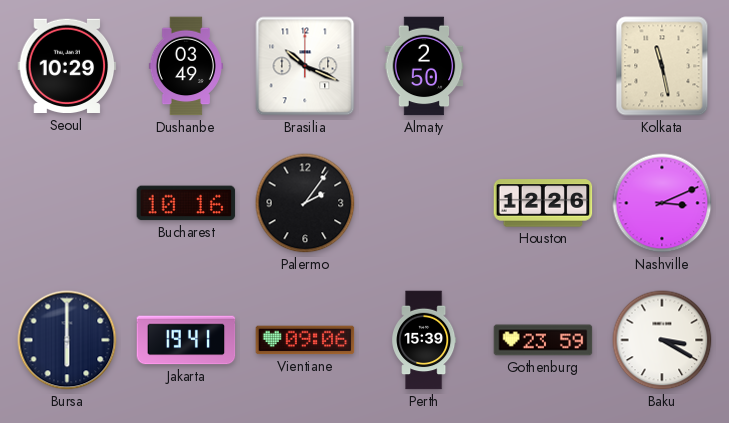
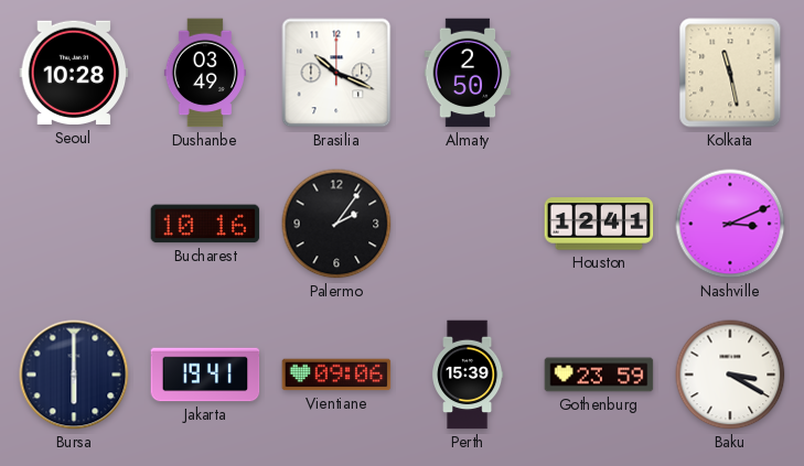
Seoul: 10:29 -> 10:28 (74, 73)
Houston: 12:26 -> 12:41 (599, 224)
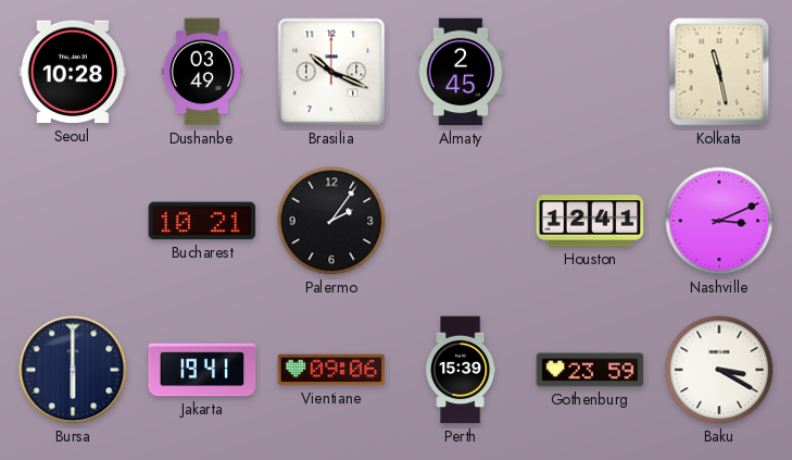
Almaty: 2:50 -> 2:45 (461, 72)
Bucharest: 10:16 -> 10:21 (202, 221)
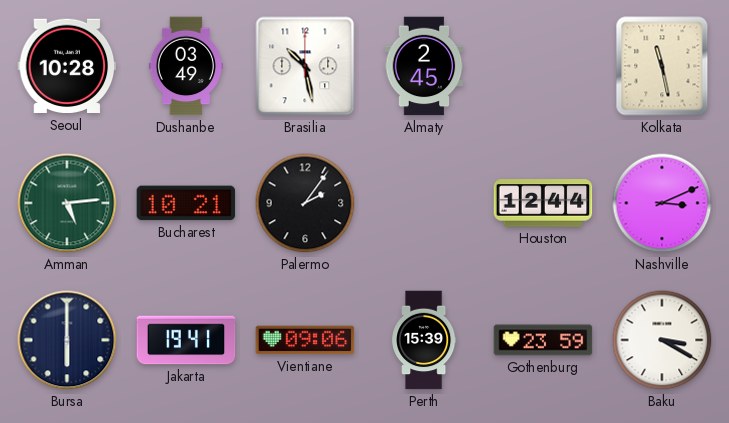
Brasilia: 10:19 -> 10:28 (305, 66)
Amman: none -> 5:14 (67, 203)
Houston: 12:41 -> 12:44 (543, 203)
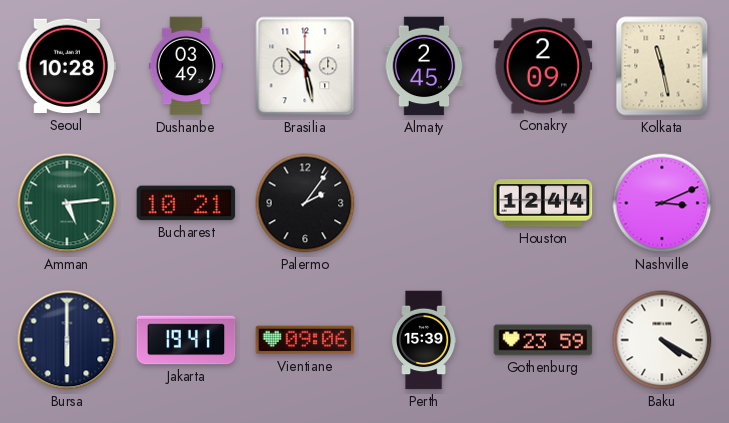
Conakry: none -> 2:09 (543, 66)
Baku: 3:20 -> 4:20 (662, 340)
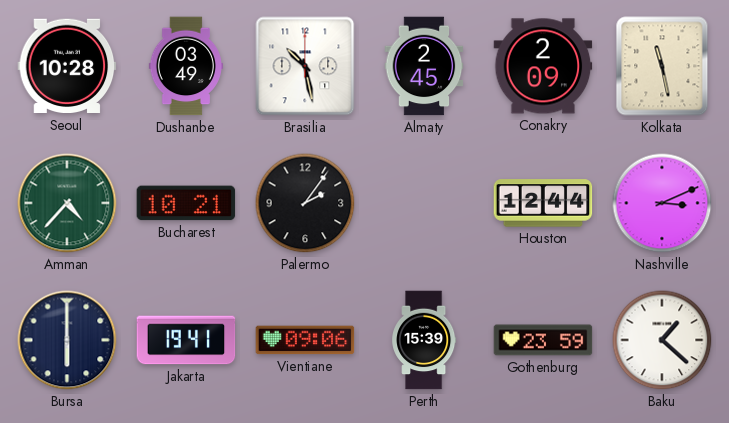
Amman: 5:14 -> 4:37 (67, 203)
Baku: 4:20 -> 1:22 (662, 340)
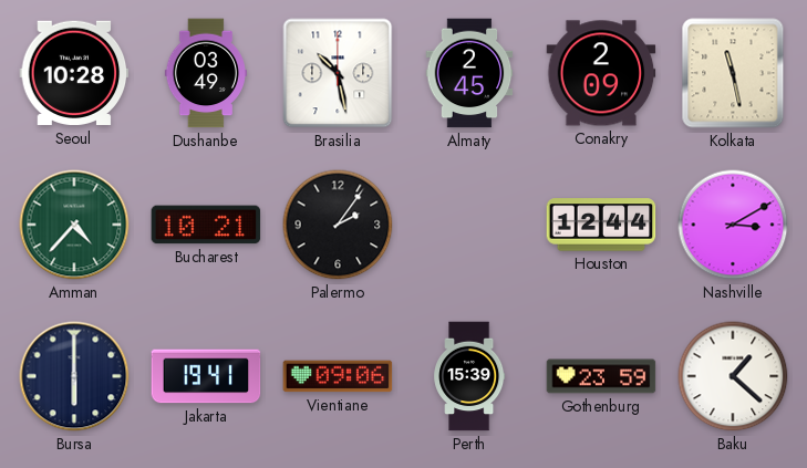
Nashville: 3:11 -> 3:10 (733, 225)
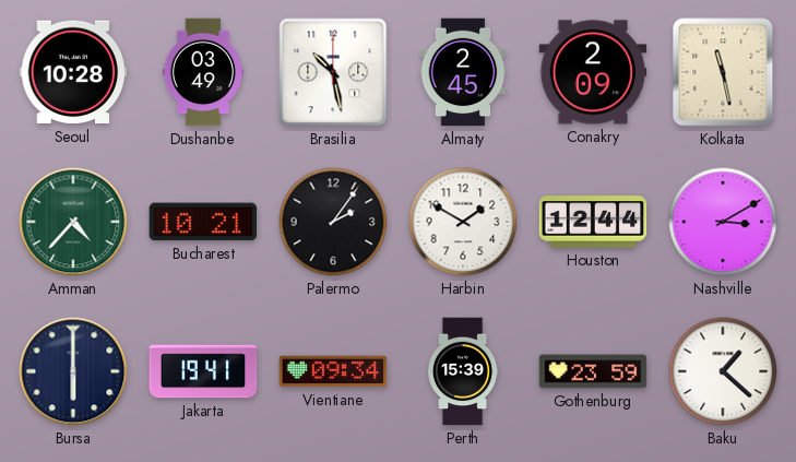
Harbin: none -> 1:50 (463, 222)
Vientiane: 09:06 -> 09:34 (333, 371)
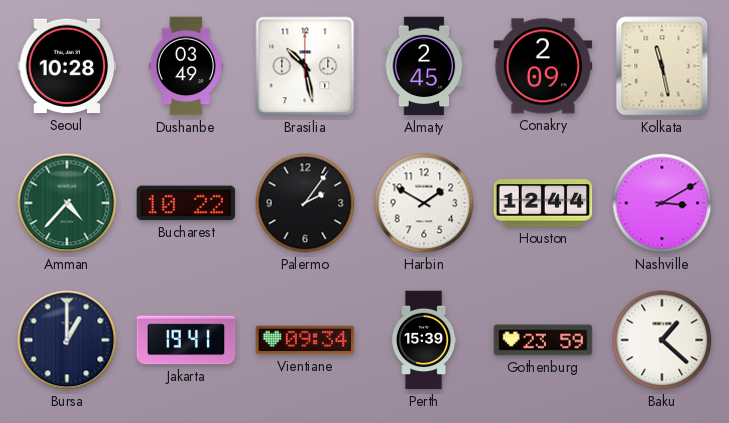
Bucharest: 10:21 -> 10:22 (186, 203)
Bursa: 6:00 -> 1:00 (67, 340)
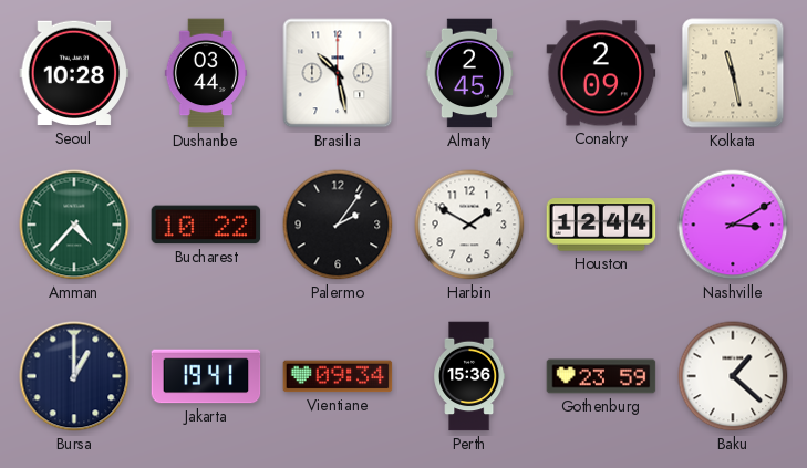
Dushanbe: 03:49 -> 03:44 (206, 73)
Perth: 15:39 -> 15:36 (469, 376)
